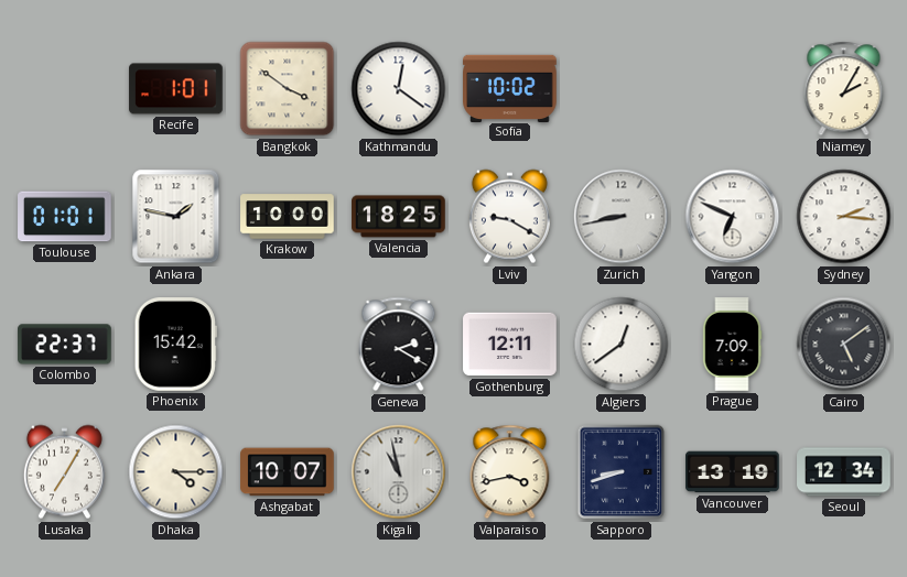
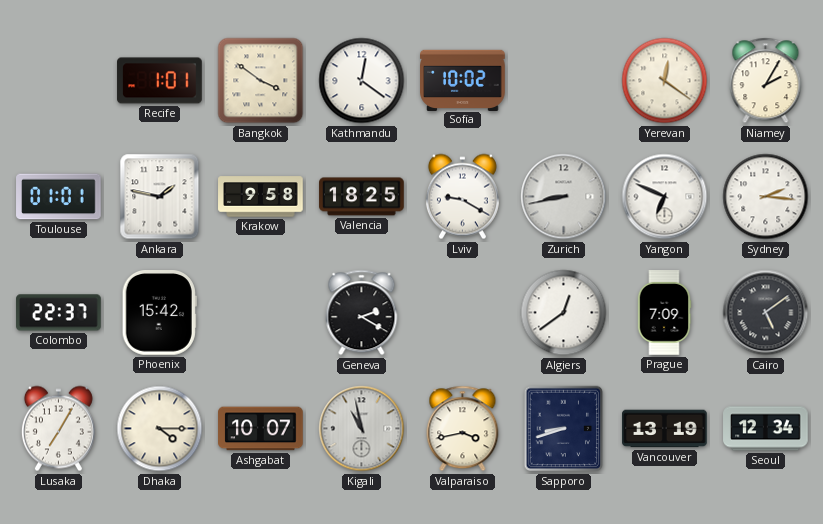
Yerevan: none -> 12:21 (665, 81)
Krakow: 10:00 -> 9:58 (261, 197)
Gothenburg: 12:11 -> none (510, 345)
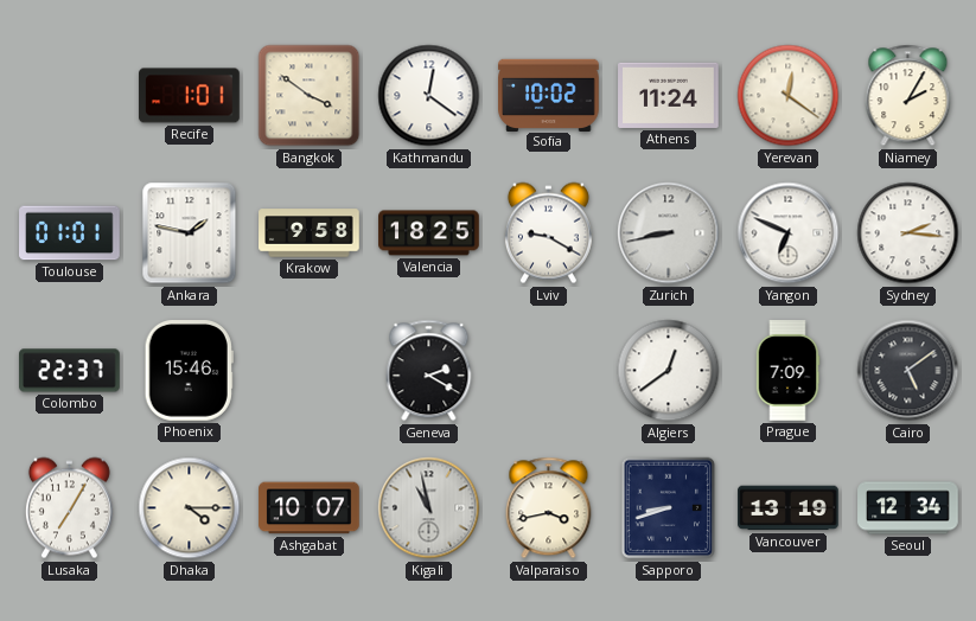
Athens: none -> 11:24 (669, 95)
Phoenix: 15:42 -> 15:46 (189, 371)
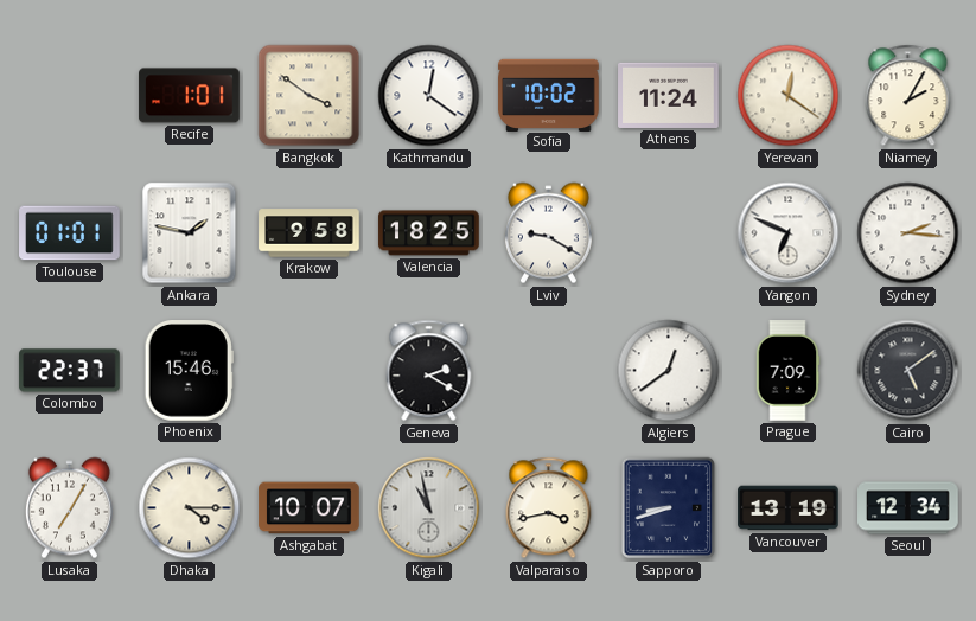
Zurich: 8:43 -> none (669, 233)
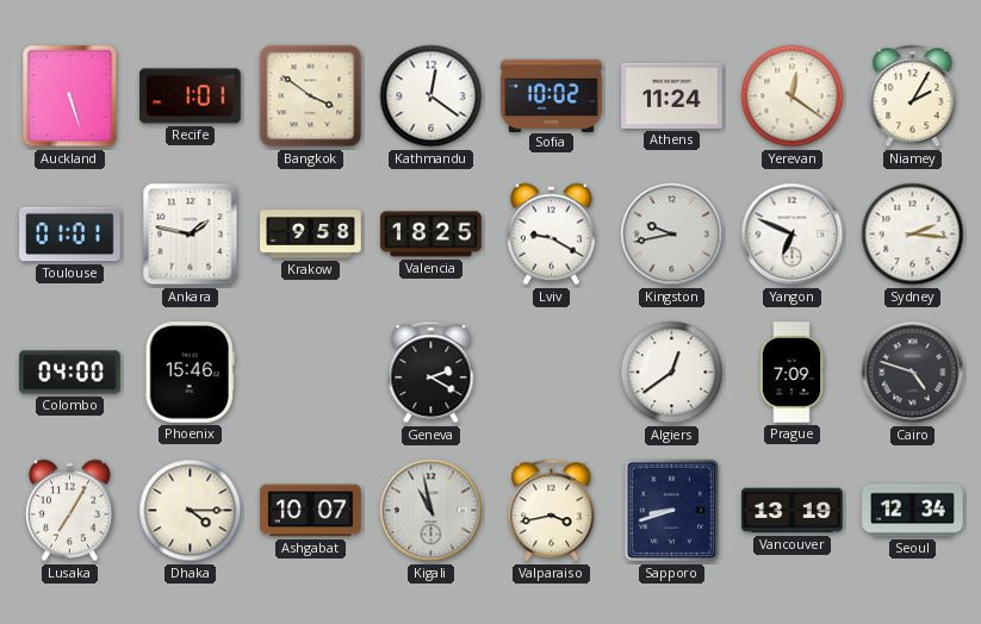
Auckland: none -> 5:27 (70, 96)
Kingston: none -> 9:43 (672, 235)
Colombo: 22:37 -> 04:00 (70, 373)
Cairo: 5:09 -> 4:48 (913, 373)
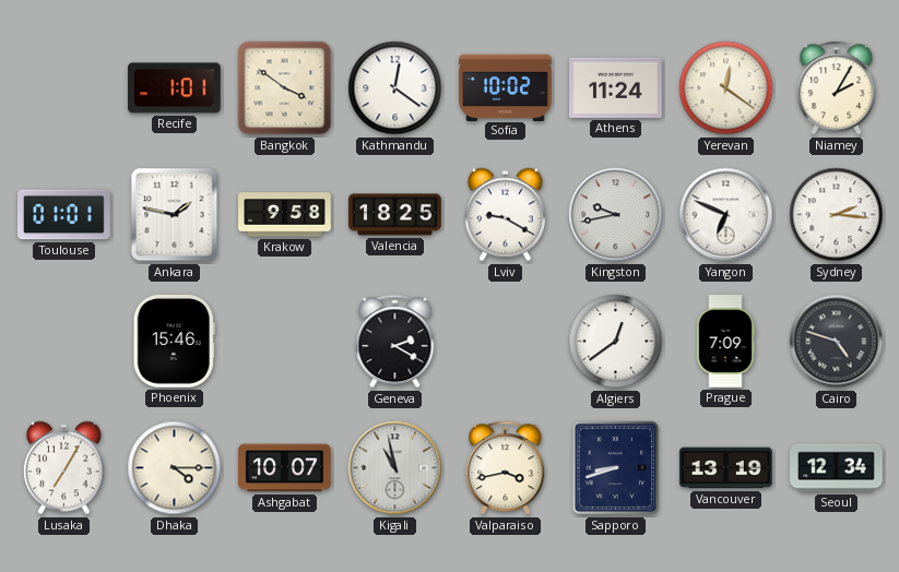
Auckland: 5:27 -> none (70, 96)
Colombo: 04:00 -> none (70, 373)
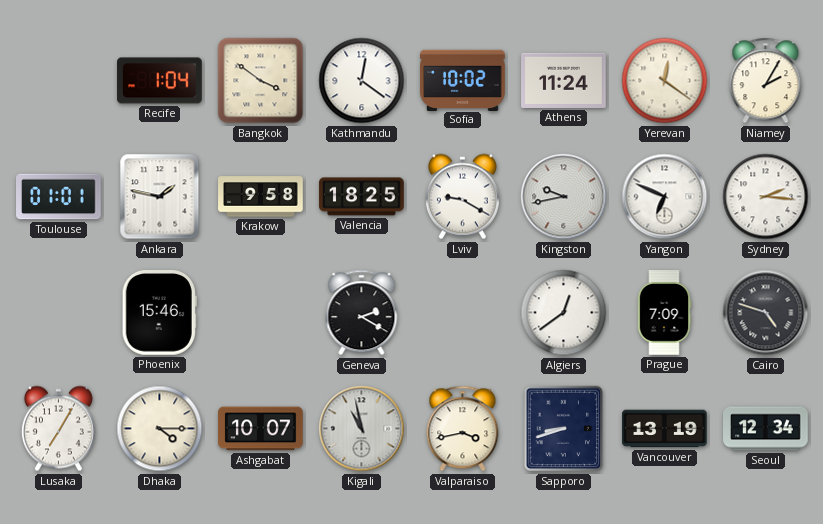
Recife: 1:01 -> 1:04 (160, 81)
